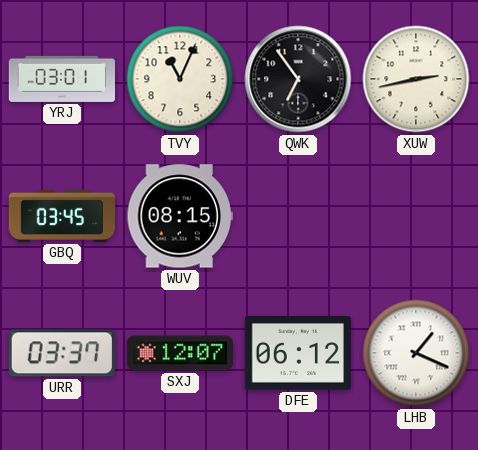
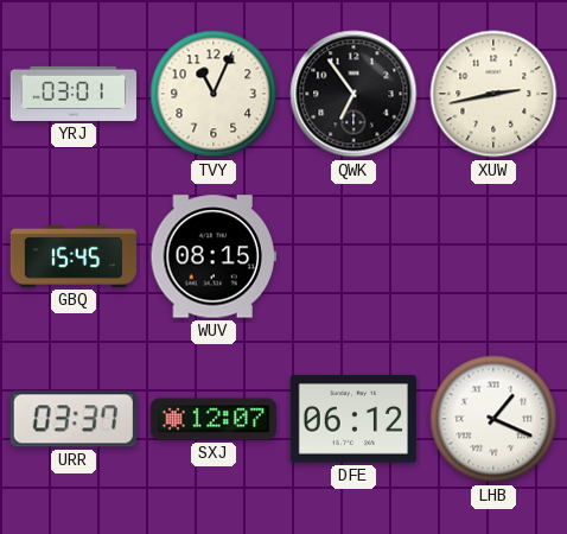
GBQ: 03:45 -> 15:45 (72, 256)
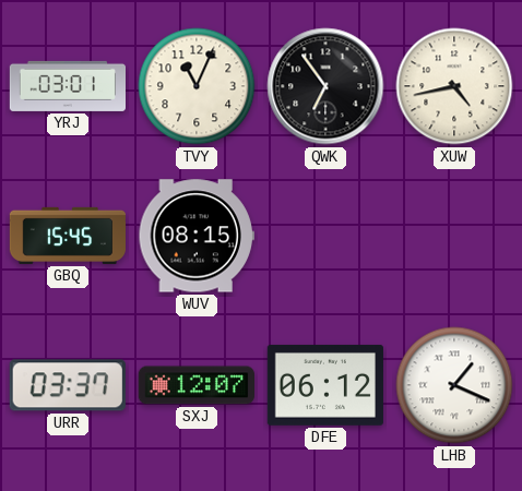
XUW: 2:43 -> 4:43 (454, 86)
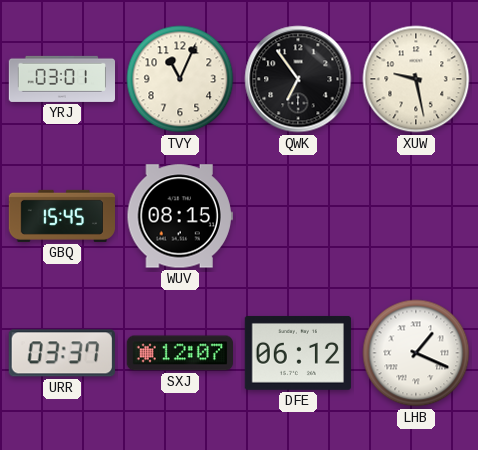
XUW: 4:43 -> 9:28 (416, 79)
